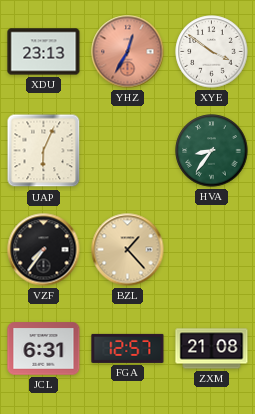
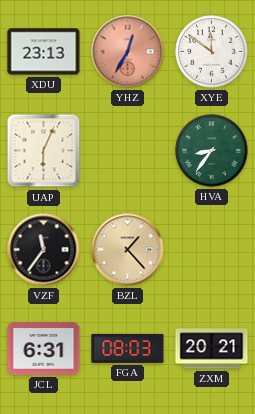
XYE: 3:51 -> 11:51 (212, 52)
VZF: 7:36 -> 11:36 (44, 250)
FGA: 12:57 -> 08:03 (128, 348)
ZXM: 21:08 -> 20:21 (212, 349)
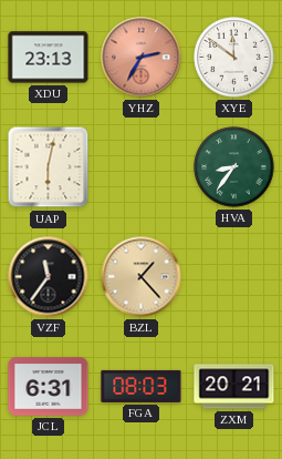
YHZ: 12:35 -> 2:35 (142, 58)
UAP: 6:04 -> 6:02 (49, 167)
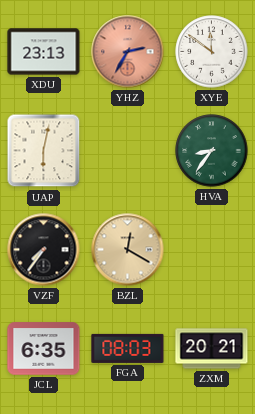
VZF: 11:36 -> 7:36 (44, 250)
BZL: 1:23 -> 12:20 (128, 250)
JCL: 6:31 -> 6:35 (44, 349)
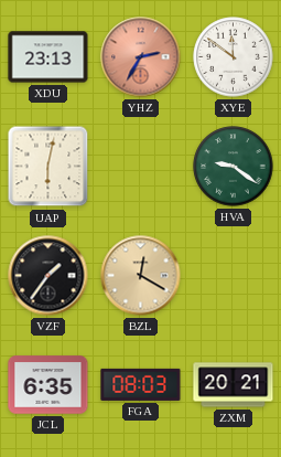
HVA: 8:36 -> 9:21 (234, 167)
VZF: 7:36 -> 1:36 (48, 276)
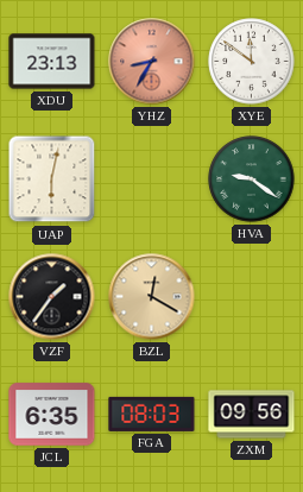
YHZ: 2:35 -> 8:35 (152, 62)
ZXM: 20:21 -> 09:56 (252, 415)
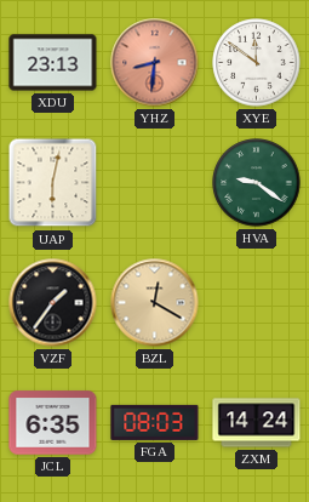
YHZ: 8:35 -> 8:31 (155, 63)
ZXM: 09:56 -> 14:24 (257, 423)
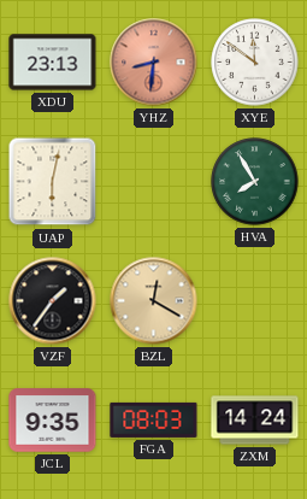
HVA: 9:21 -> 7:55 (255, 182)
JCL: 6:35 -> 9:35 (53, 421)
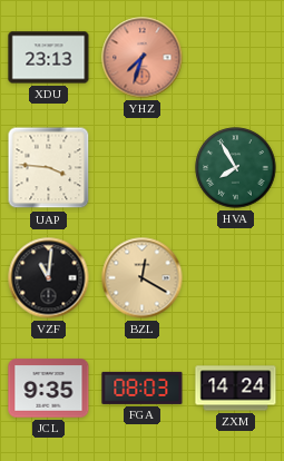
YHZ: 8:31 -> 7:33 (143, 58)
XYE: 11:51 -> none (255, 63)
UAP: 6:02 -> 3:46 (49, 168)
VZF: 1:36 -> 11:01 (49, 278)
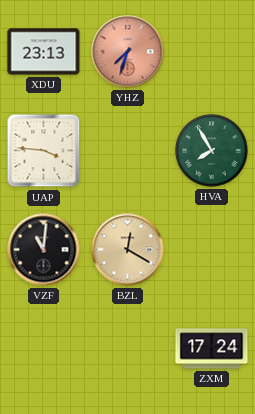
JCL: 9:35 -> none (49, 389)
FGA: 08:03 -> none (143, 388)
ZXM: 14:24 -> 17:24 (212, 349)
